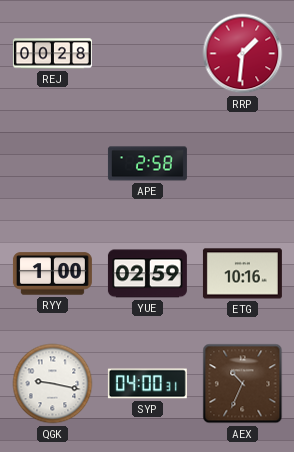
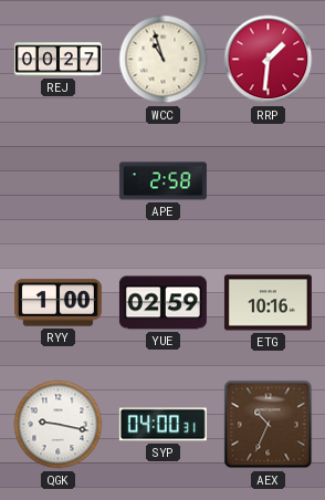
REJ: 00:28 -> 00:27 (57, 60)
WCC: none -> 10:57 (164, 60)
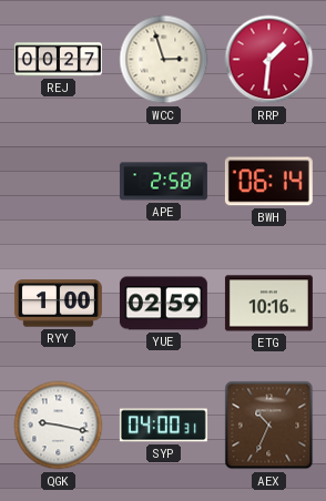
WCC: 10:57 -> 2:57 (164, 60)
BWH: none -> 06:14 (268, 182)
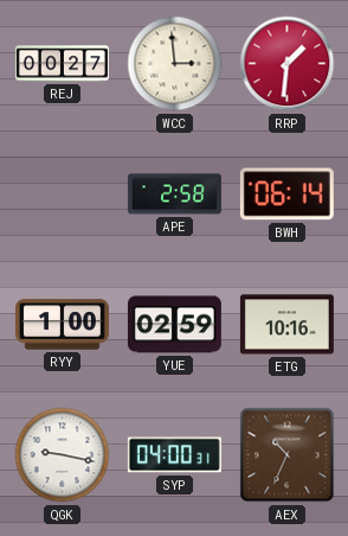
WCC: 2:57 -> 2:59 (175, 64)
